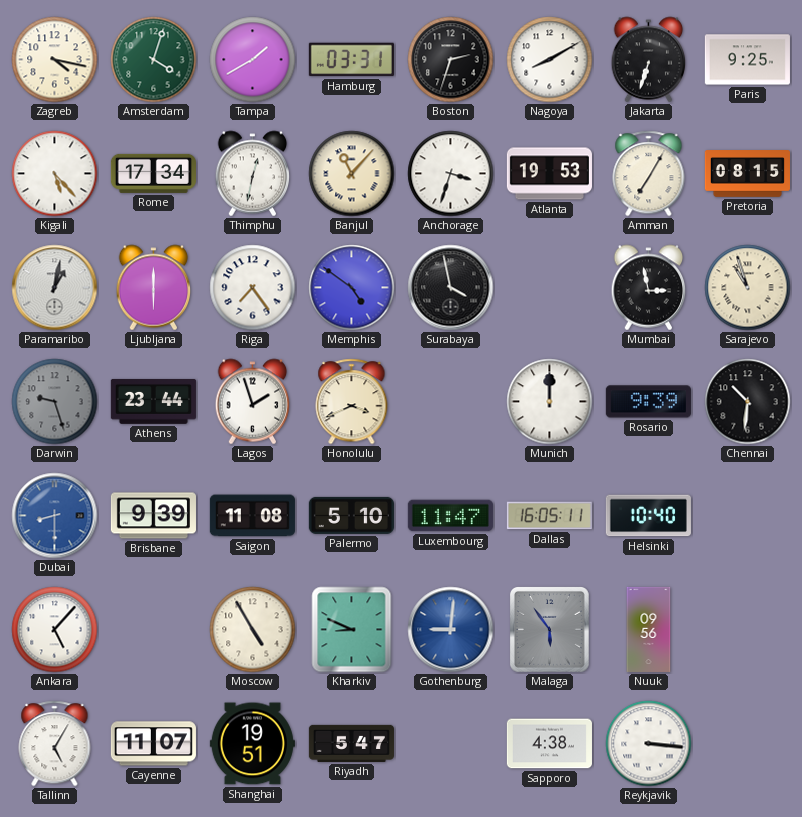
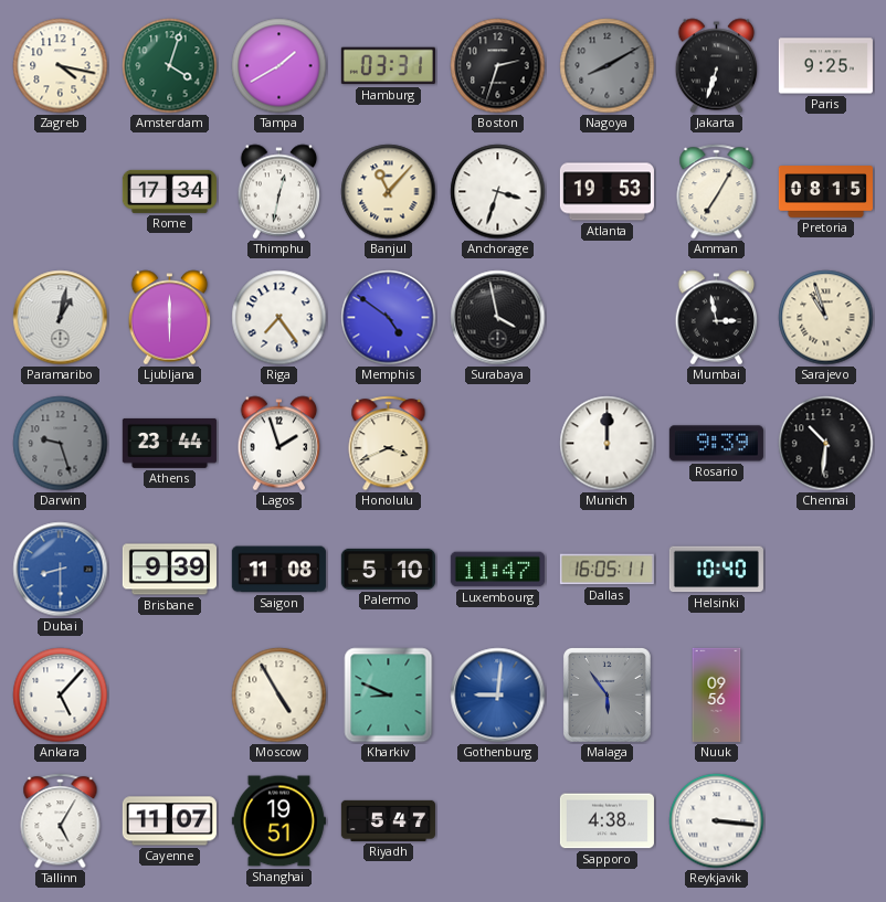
Nagoya dial: white -> grey (608, 66)
Kigali: 5:23 -> none (55, 174)
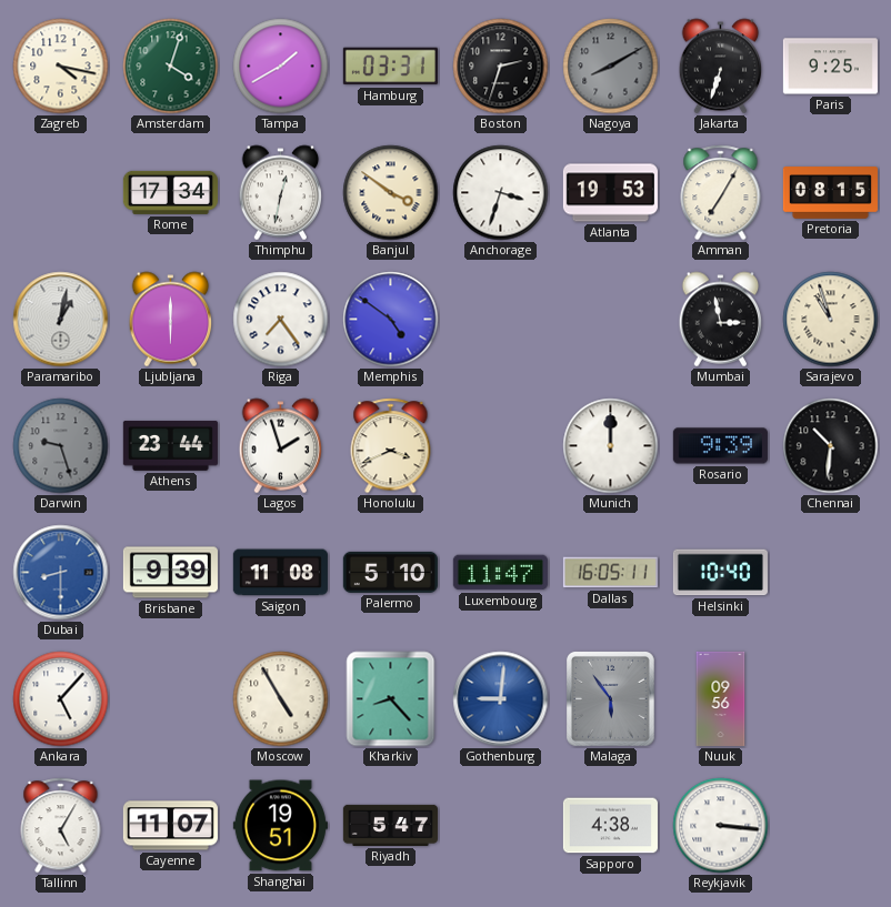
Banjul: 11:07 -> 3:51 (391, 193)
Surabaya: 3:58 -> none (498, 318)
Kharkiv: 8:49 -> 8:23 (391, 699)
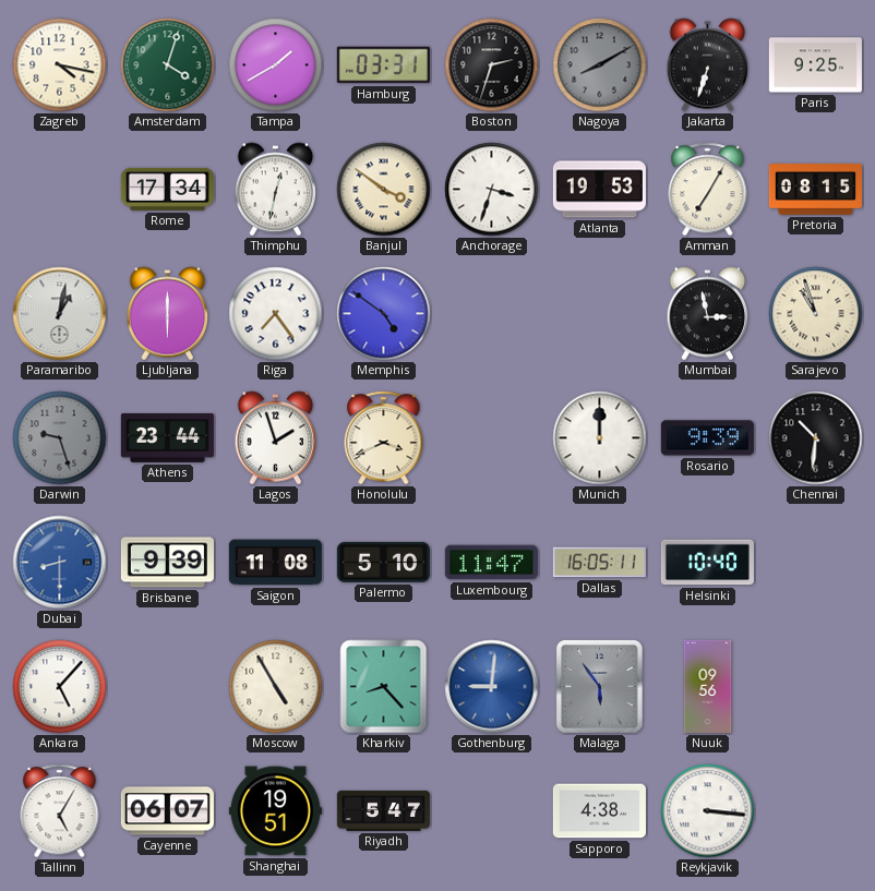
Cayenne: 11:07 -> 06:07 (167, 811)
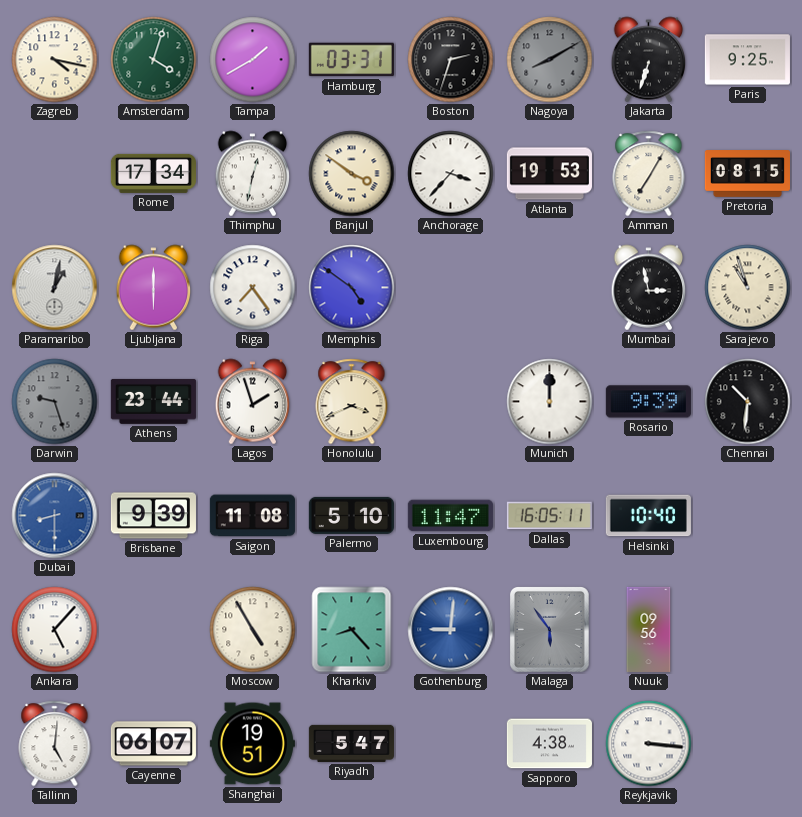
Anchorage: 3:33 -> 3:37 (451, 174)
Tallinn: 5:05 -> 5:01 (55, 744)
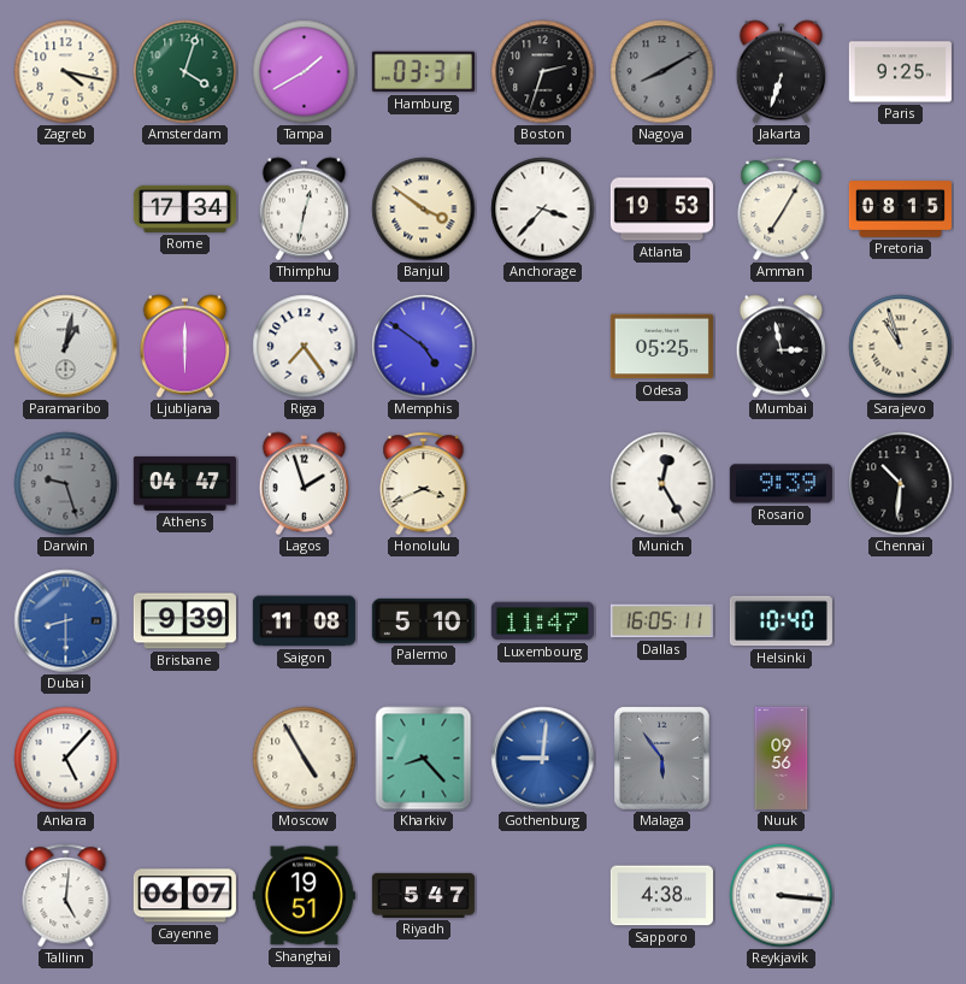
Odesa: none -> 05:25 (661, 347)
Athens: 23:44 -> 04:47 (184, 483)
Munich: 12:00 -> 12:25 (662, 484)
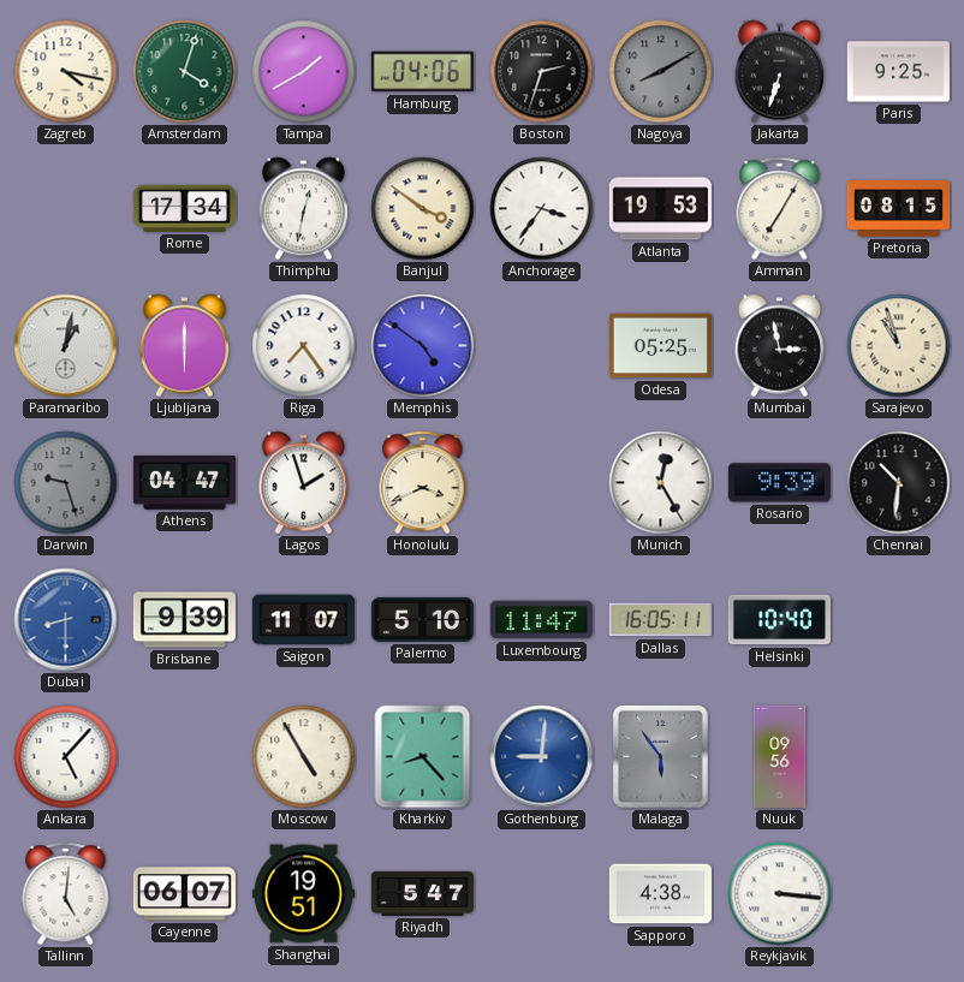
Hamburg: 03:31 -> 04:06 (422, 72)
Anchorage: 3:37 -> 3:36 (542, 209)
Saigon: 11:08 -> 11:07 (303, 620)
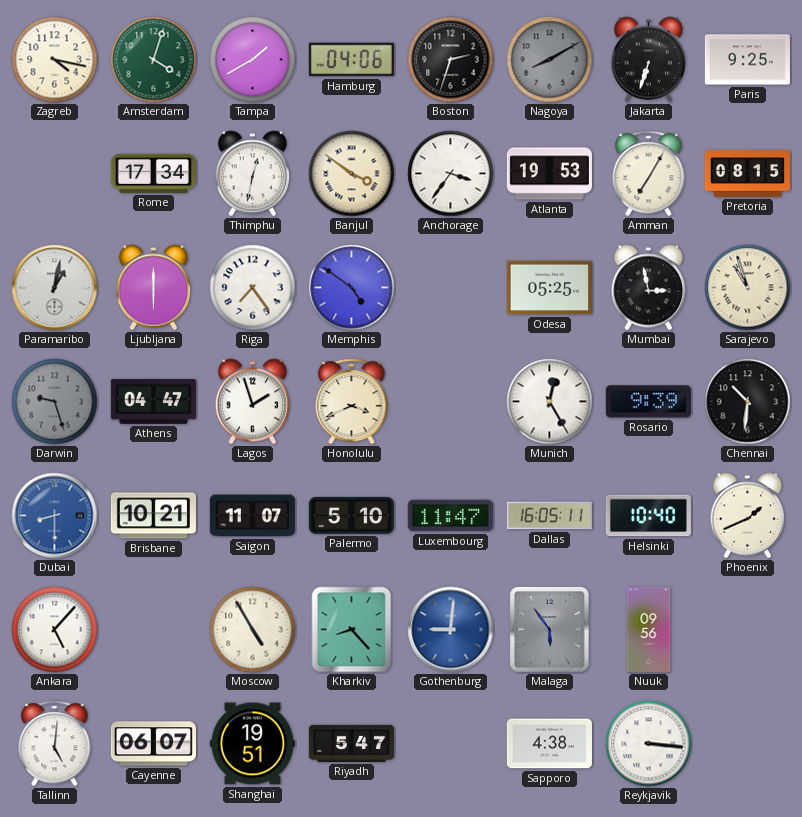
Brisbane: 9:39 -> 10:21 (153, 516)
Phoenix: none -> 1:41 (748, 516)
